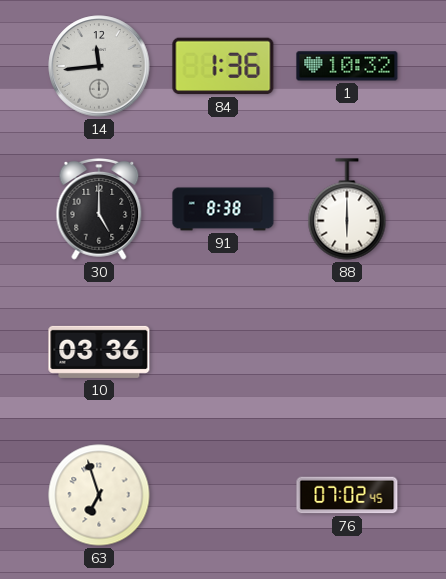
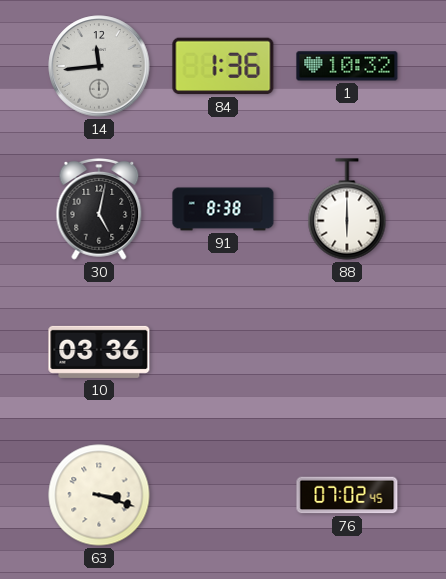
30: 5:00 -> 5:02 (99, 210)
63: 6:57 -> 3:18 (99, 495)
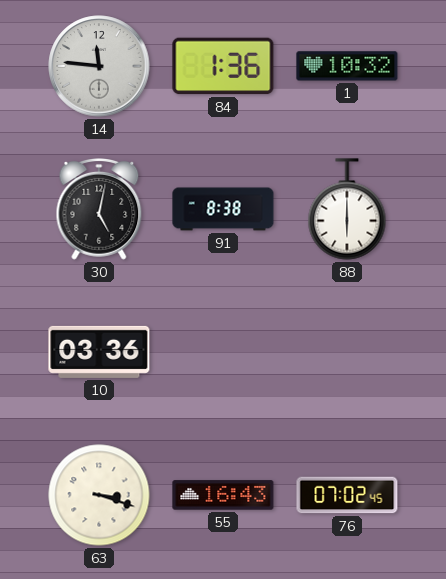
14: 11:44 -> 11:46 (99, 66)
55: none -> 16:43 (223, 495)
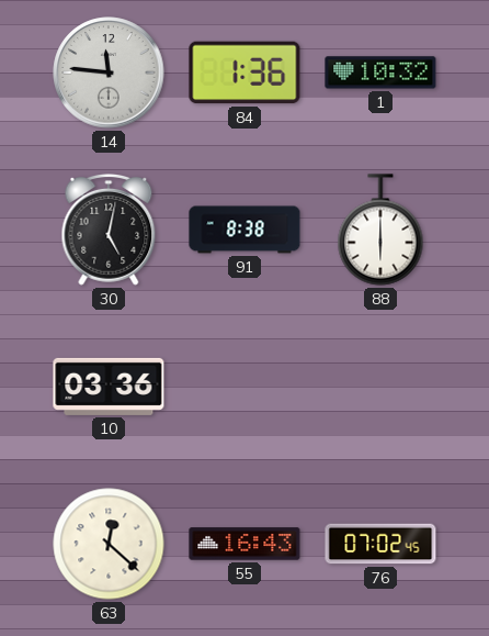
63: 3:18 -> 12:22 (109, 544)
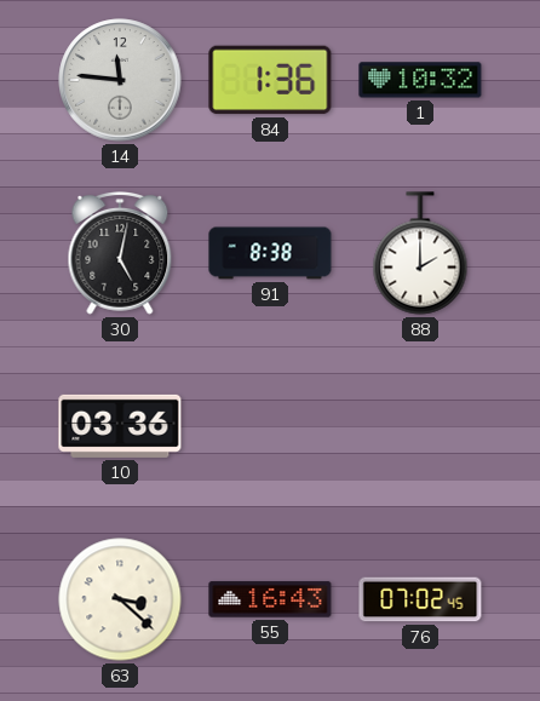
88: 6:00 -> 2:00 (420, 253)
63: 12:22 -> 3:22 (120, 599)
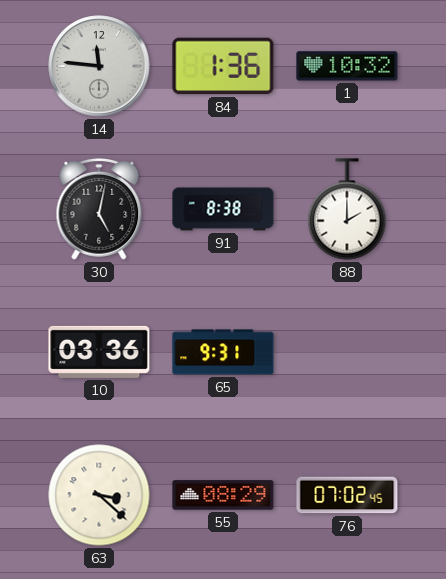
65: none -> 9:31 (223, 352)
55: 16:43 -> 08:29 (223, 495)
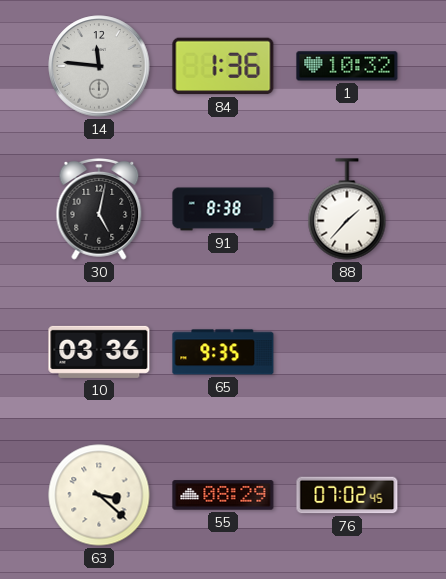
88: 2:00 -> 1:37 (347, 209)
65: 9:31 -> 9:35 (223, 352)
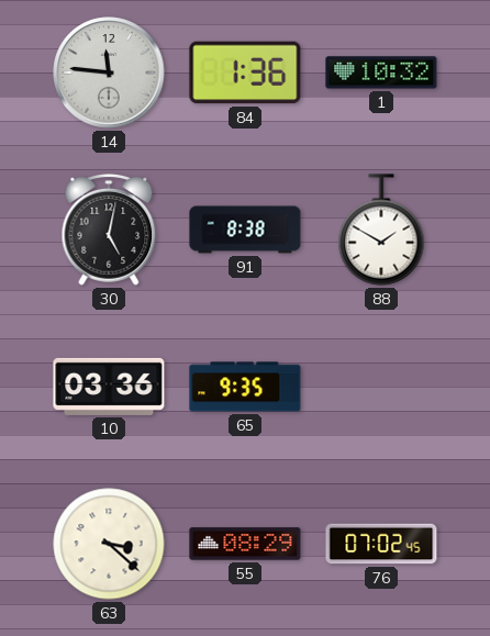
88: 1:37 -> 1:50 (381, 230)
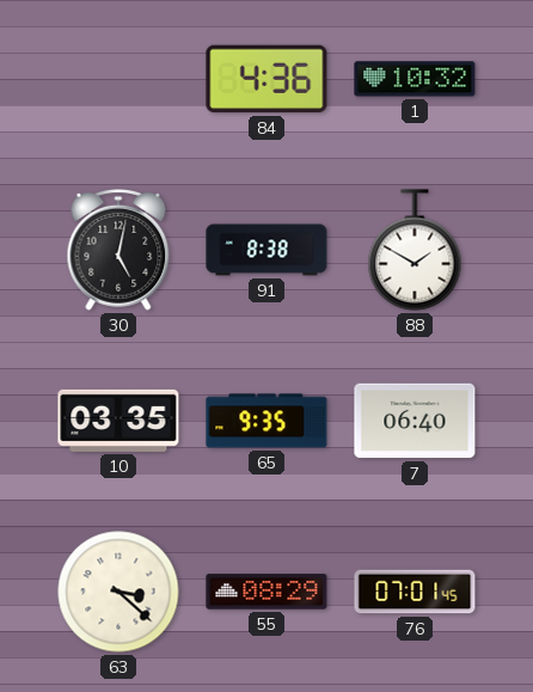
14: 11:46 -> none (109, 72)
84: 1:36 -> 4:36 (266, 79)
10: 03:36 -> 03:35 (118, 421)
7: none -> 06:40 (415, 421)
76: 07:02 -> 07:01 (415, 592)
